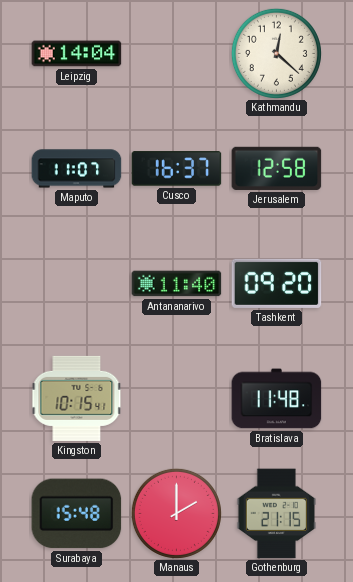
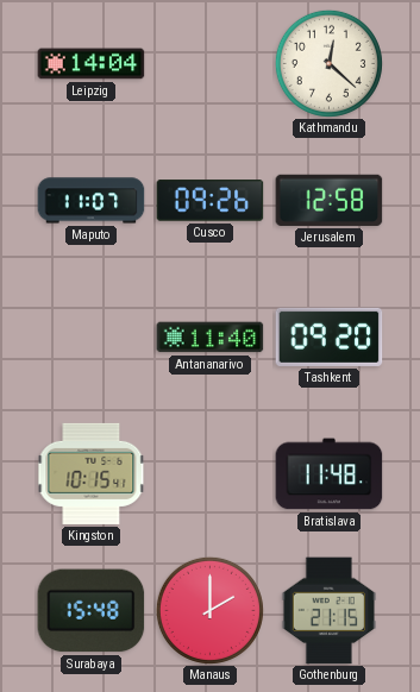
Cusco: 16:37 -> 09:26 (211, 201)
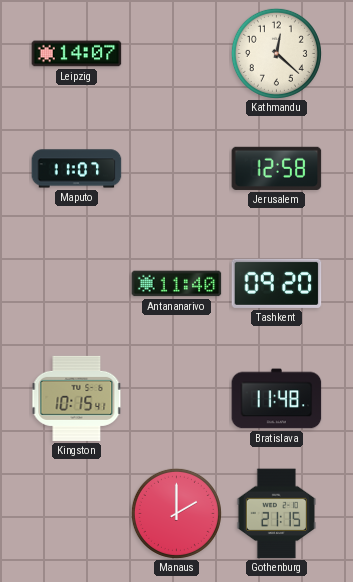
Leipzig: 14:04 -> 14:07 (77, 54)
Cusco: 09:26 -> none (211, 201)
Surabaya: 15:48 -> none (92, 611)
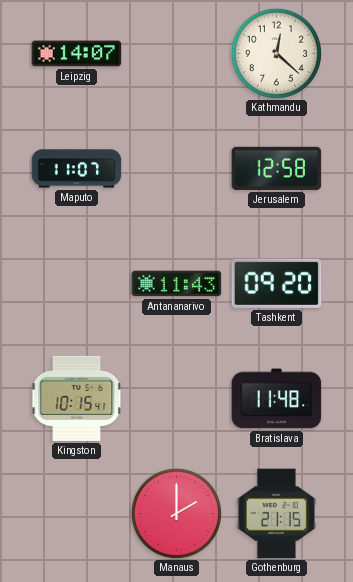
Antananarivo: 11:40 -> 11:43 (177, 284)
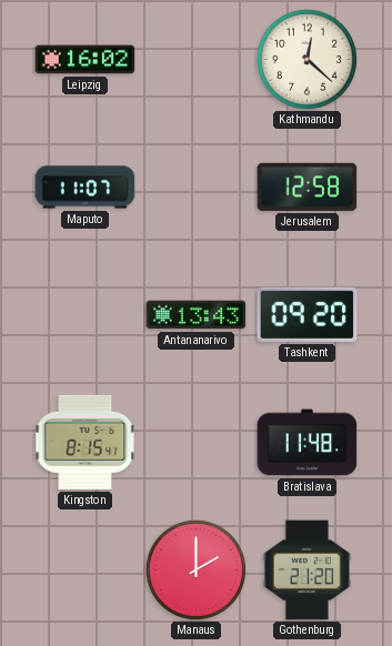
Leipzig: 14:07 -> 16:02 (86, 60)
Antananarivo: 11:43 -> 13:43 (197, 315)
Kingston: 10:15 -> 8:15 (86, 442)
Gothenburg: 21:15 -> 21:20 (308, 571)
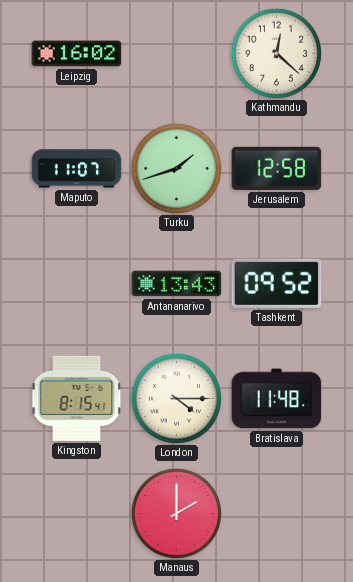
Turku: none -> 1:42 (176, 168)
Tashkent: 09:20 -> 09:52 (277, 283)
London: none -> 4:15 (176, 398)
Gothenburg: 21:20 -> none (308, 571)
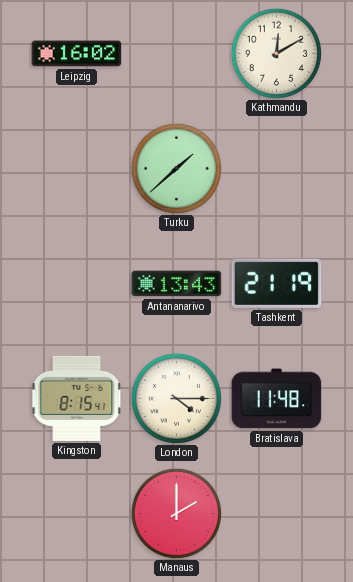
Kathmandu: 12:22 -> 12:10 (276, 53)
Maputo: 11:07 -> none (77, 169)
Turku: 1:42 -> 1:38 (176, 168)
Jerusalem: 12:58 -> none (277, 168)
Tashkent: 09:52 -> 21:19 (277, 283)
